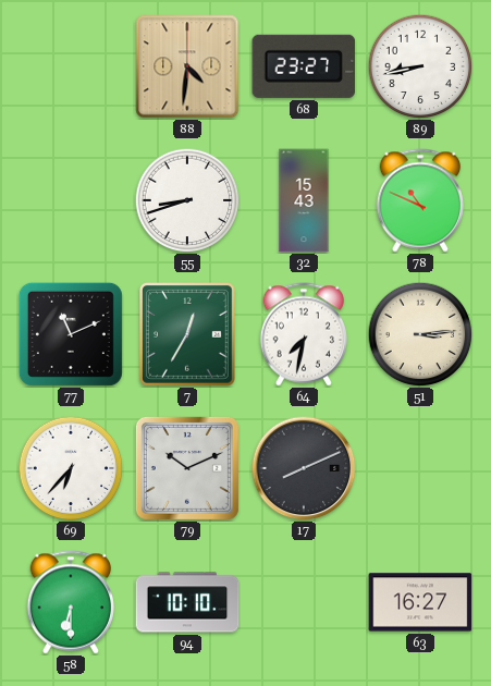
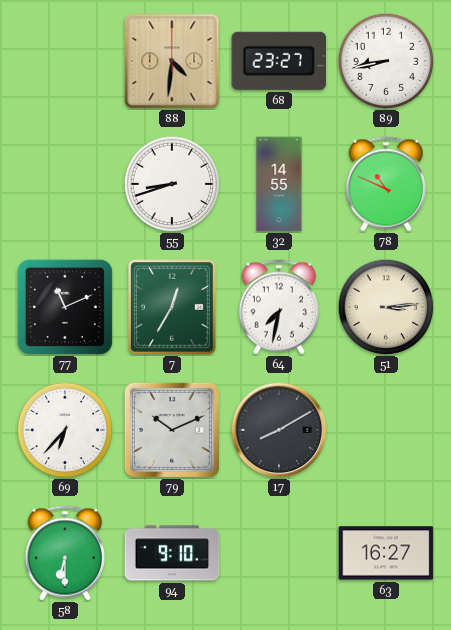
32: 15:43 -> 14:55 (279, 184)
17: 8:11 -> 8:10 (279, 430)
94: 10:10 -> 9:10 (172, 553)
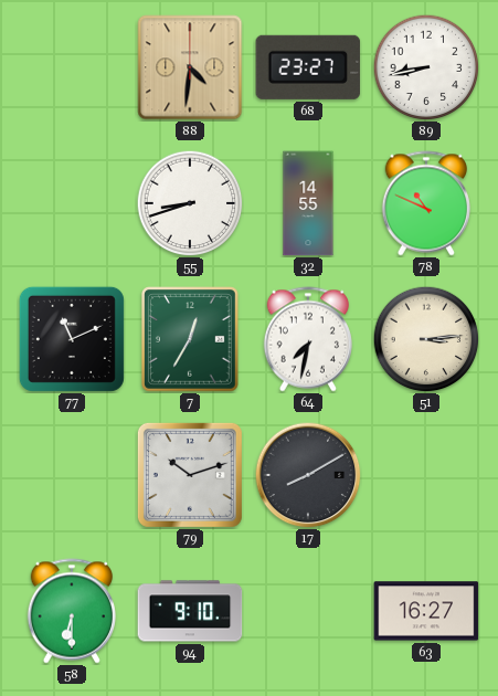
69: 6:37 -> none (65, 430)
79: 10:11 -> 10:12 (190, 475)
